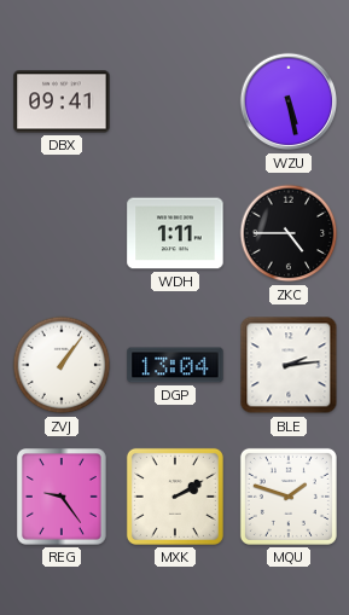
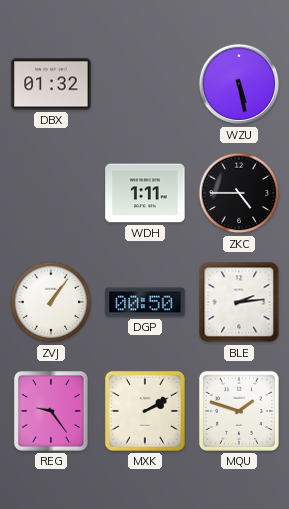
DBX: 09:41 -> 01:32 (51, 84)
DGP: 13:04 -> 00:50 (145, 302)
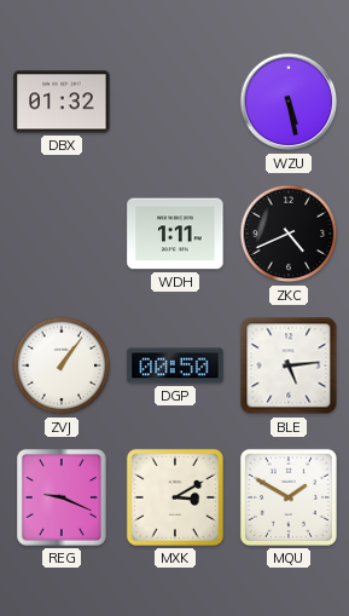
ZKC: 4:45 -> 4:41 (289, 234)
BLE: 2:14 -> 5:14 (289, 365)
REG: 9:24 -> 9:19 (63, 499)
MXK: 2:10 -> 3:10 (175, 497)
MQU: 1:48 -> 1:50 (289, 497)
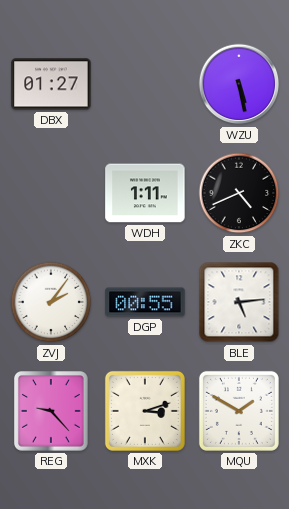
DBX: 01:32 -> 01:27 (51, 84)
ZVJ: 1:06 -> 2:06 (51, 302)
DGP: 00:50 -> 00:55 (145, 302)
REG: 9:19 -> 9:23 (52, 412)
MXK: 3:10 -> 3:12 (145, 411)
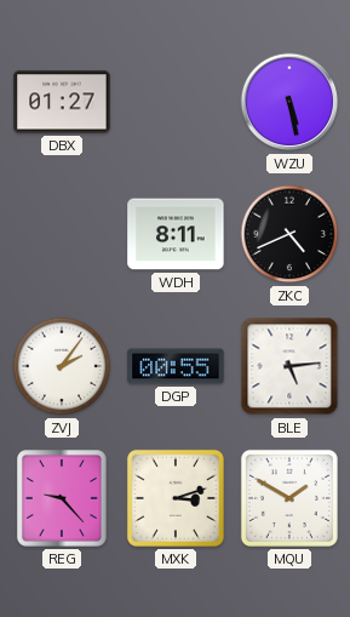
WDH: 1:11 -> 8:11 (176, 234)
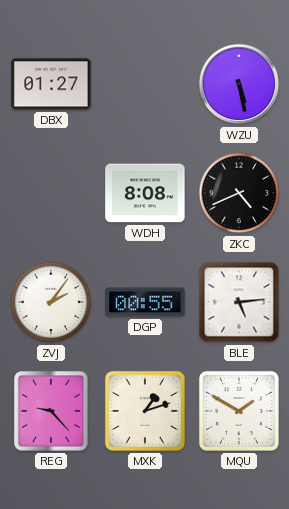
WDH: 8:11 -> 8:08 (145, 193)
MXK: 3:12 -> 1:12 (145, 411)
